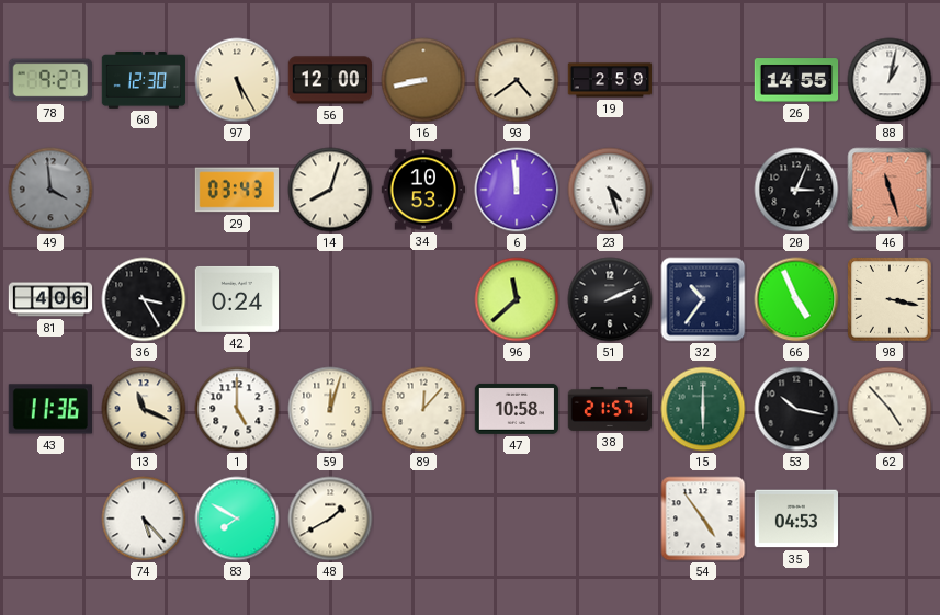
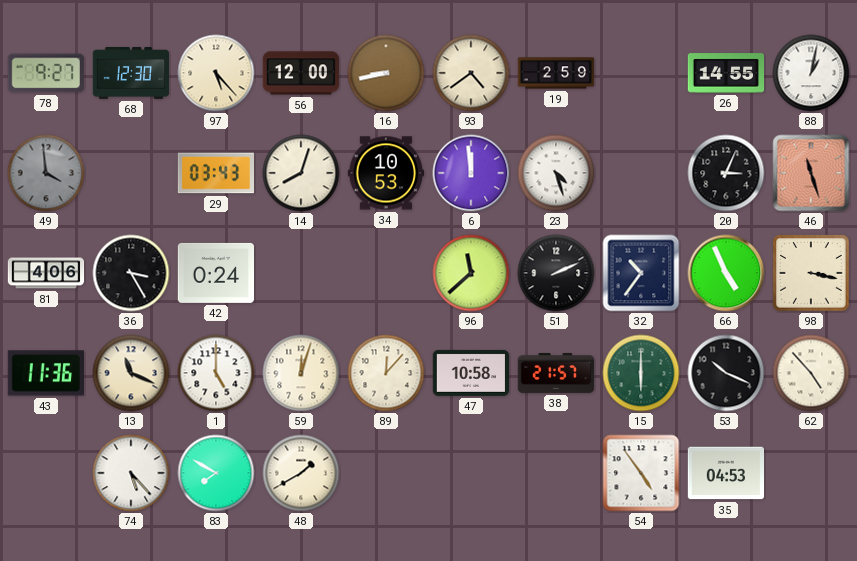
97: 5:25 -> 5:23 (216, 73)
53: 10:17 -> 10:19 (726, 373)
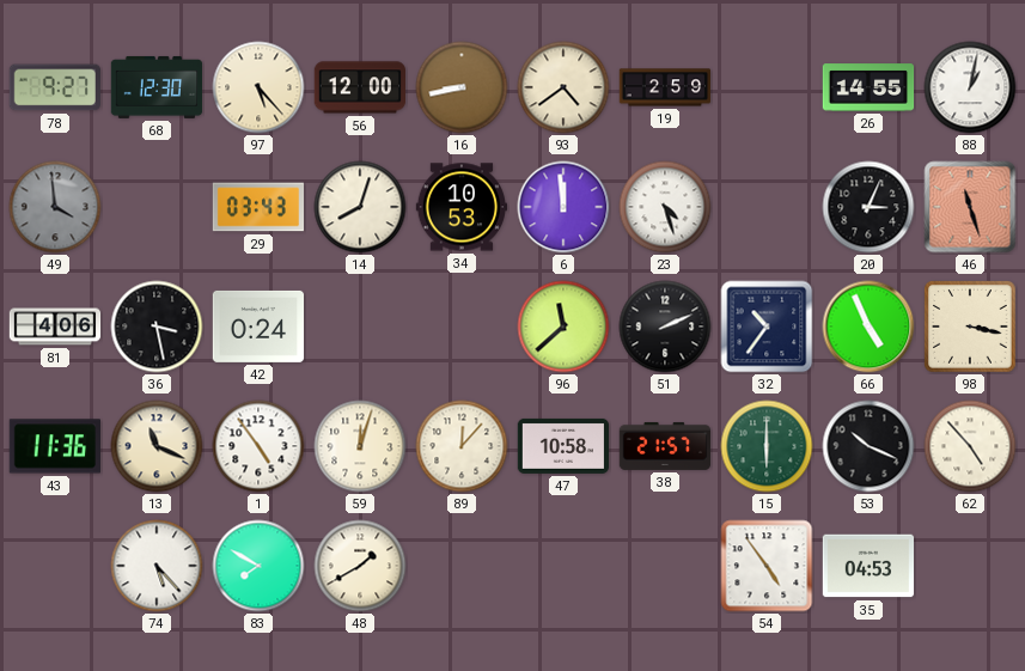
36: 3:25 -> 3:28 (157, 327)
1: 5:00 -> 4:54 (258, 446)
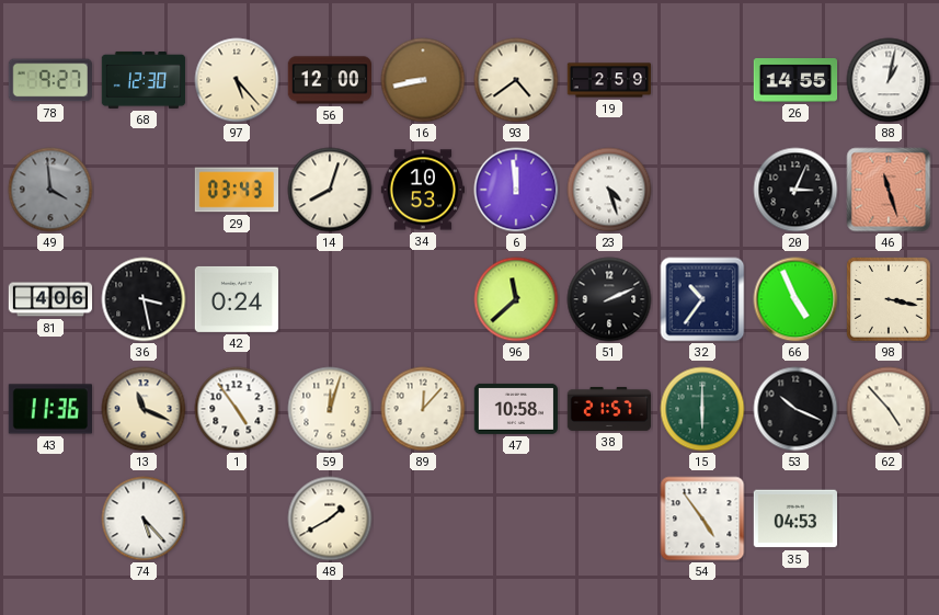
83: 7:50 -> none (258, 566)
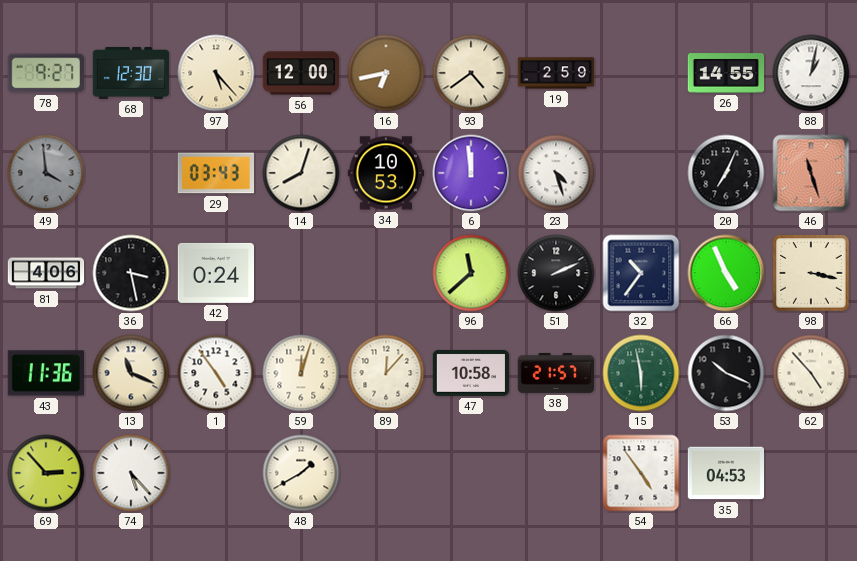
16: 8:43 -> 6:43 (386, 73)
20: 3:04 -> 7:04 (726, 173)
15: 6:00 -> 5:58 (641, 373)
69: none -> 2:53 (46, 473)
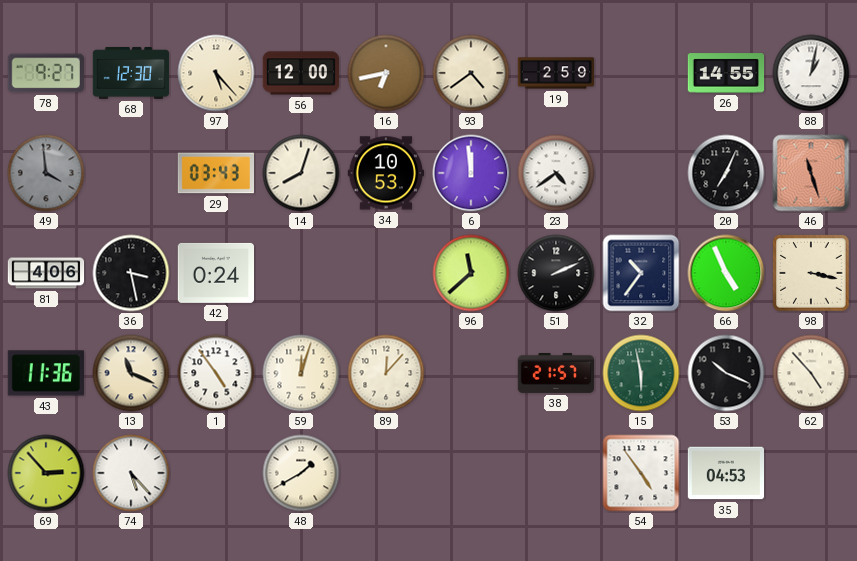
23: 4:27 -> 4:39 (556, 173)
47: 10:58 -> none (471, 373)
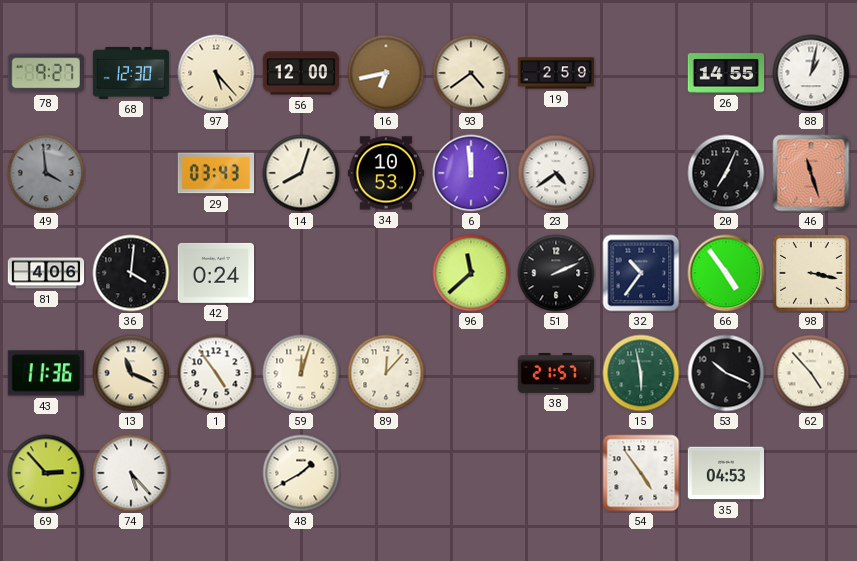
36: 3:28 -> 4:01 (131, 273)
66: 4:56 -> 4:54 (726, 273)
